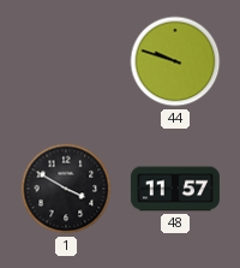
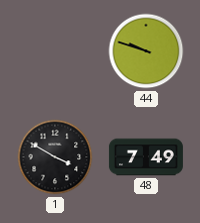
48: 11:57 -> 7:49 (146, 157)
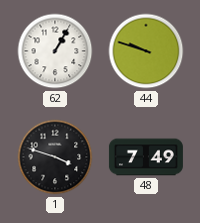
62: none -> 1:05 (55, 51)
1: 3:50 -> 3:48 (55, 157)
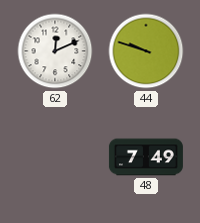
62: 1:05 -> 12:11 (55, 51)
1: 3:48 -> none (55, 157)
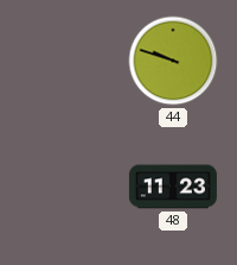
62: 12:11 -> none (55, 51)
48: 7:49 -> 11:23 (173, 187)
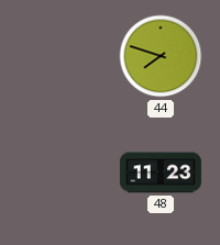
44: 9:48 -> 7:48 (161, 56)
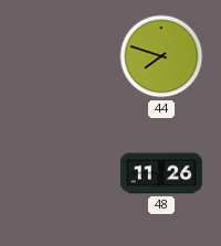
48: 11:23 -> 11:26 (161, 173)
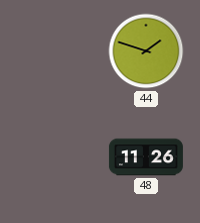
44: 7:48 -> 1:48 (146, 51)
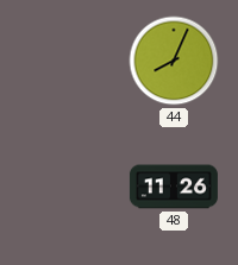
44: 1:48 -> 8:04 (174, 61)
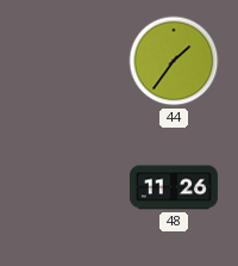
44: 8:04 -> 1:36 (174, 61)
